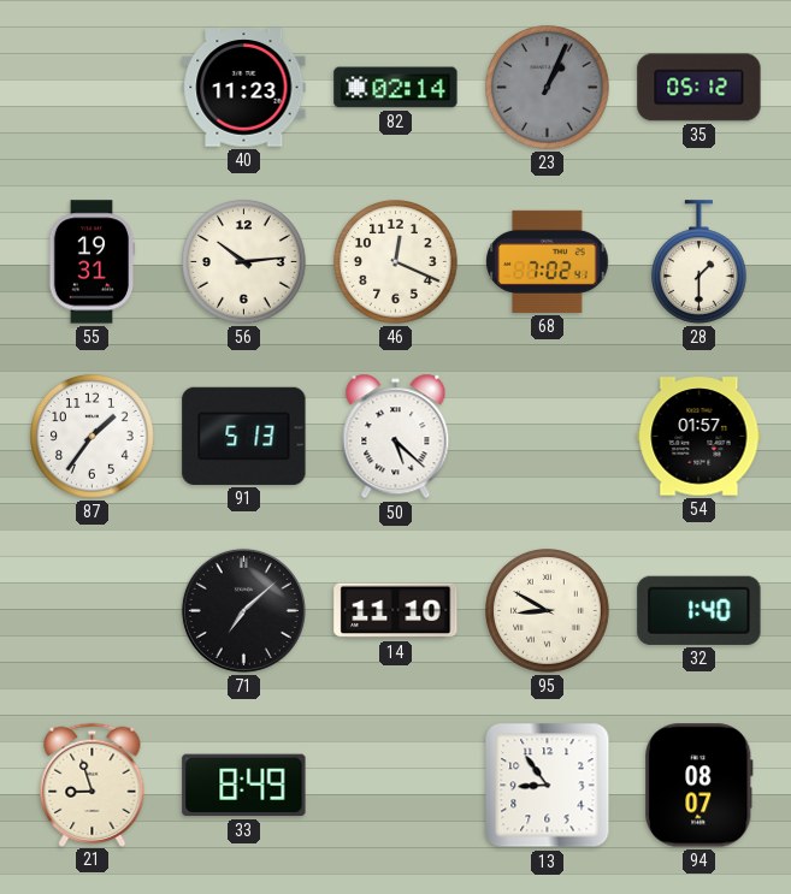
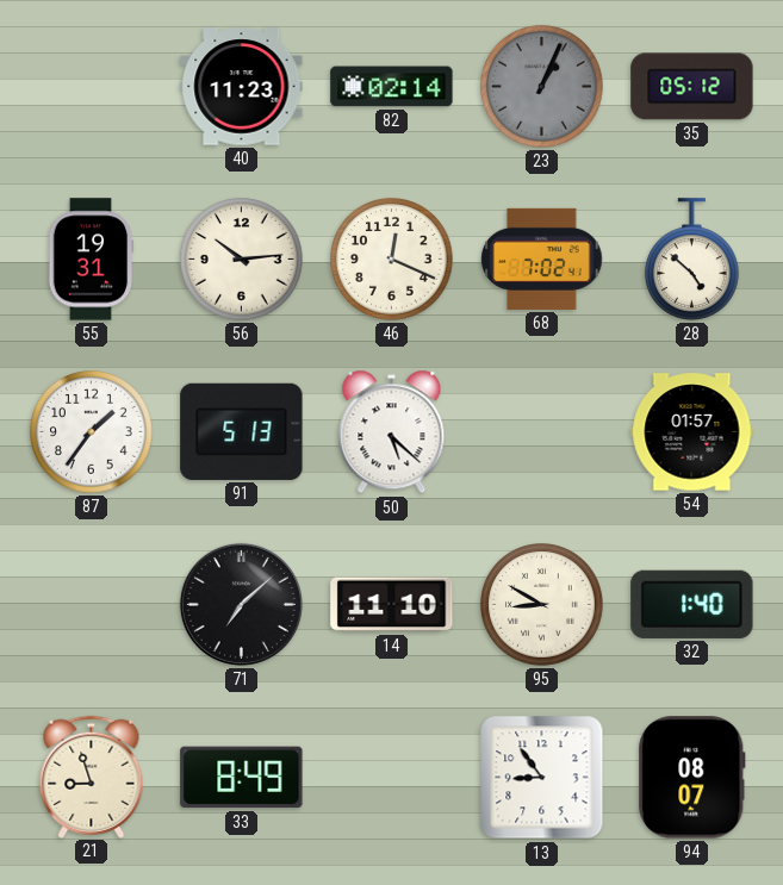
28: 1:30 -> 4:52 (692, 260)
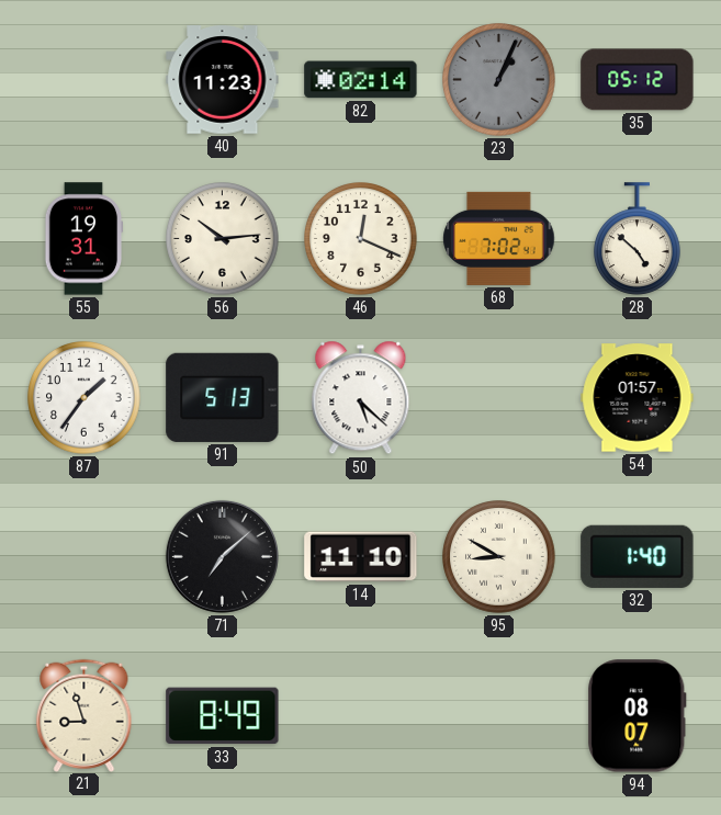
13: 8:54 -> none (542, 778)
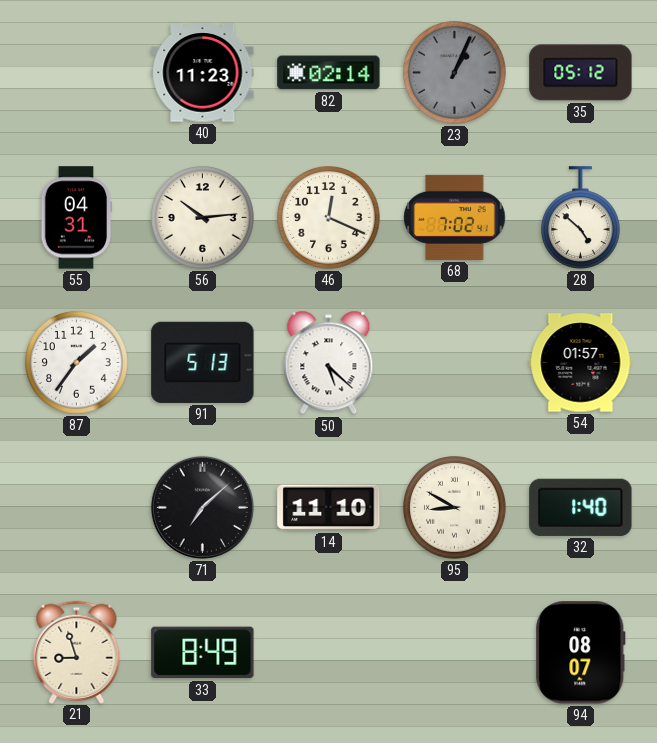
55: 19:31 -> 04:31 (77, 218)
